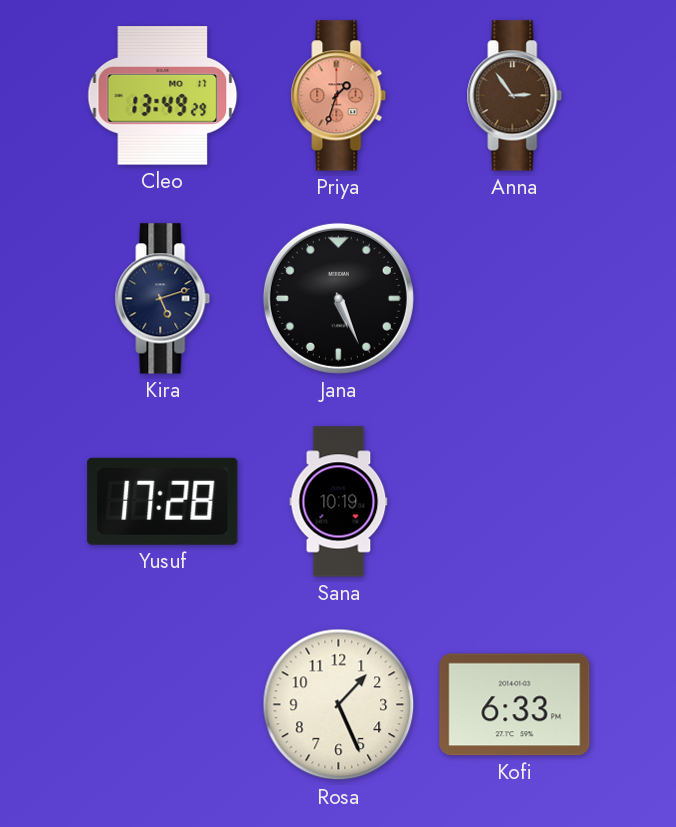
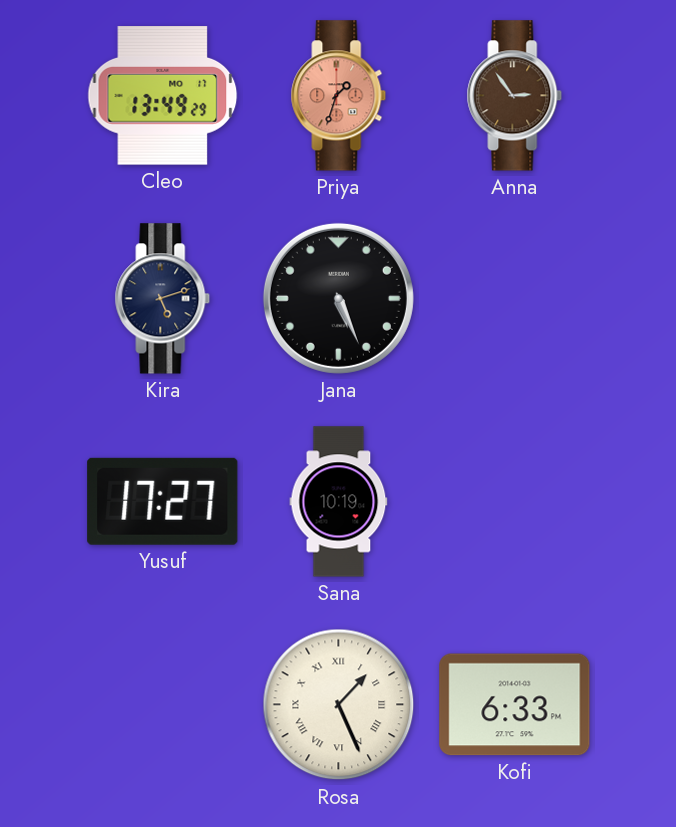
Yusuf: 17:28 -> 17:27 (163, 501)
Rosa numerals: Arabic -> Roman (339, 705)
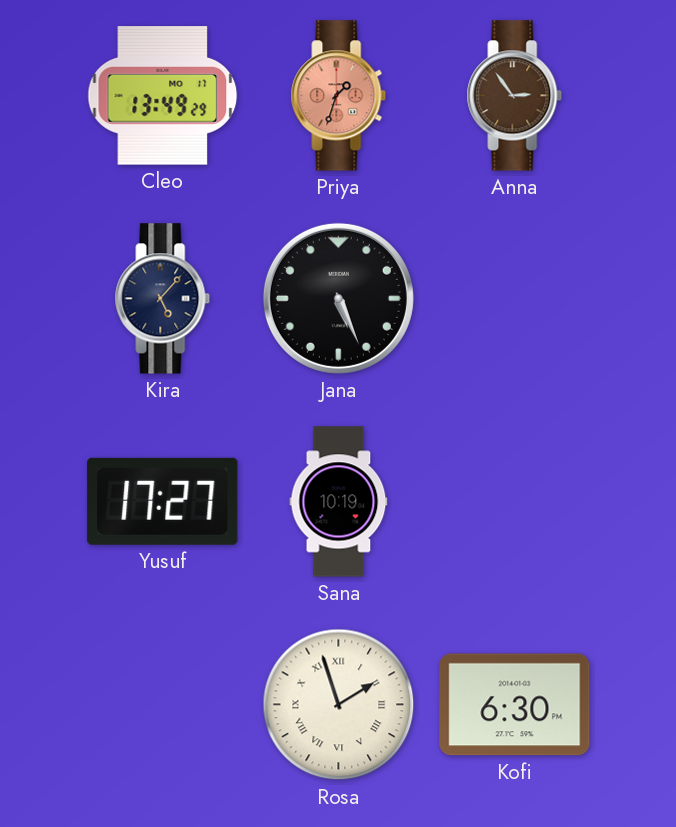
Kira: 5:12 -> 5:07 (163, 299)
Rosa: 1:26 -> 1:57 (339, 705)
Kofi: 6:33 -> 6:30 (515, 705)
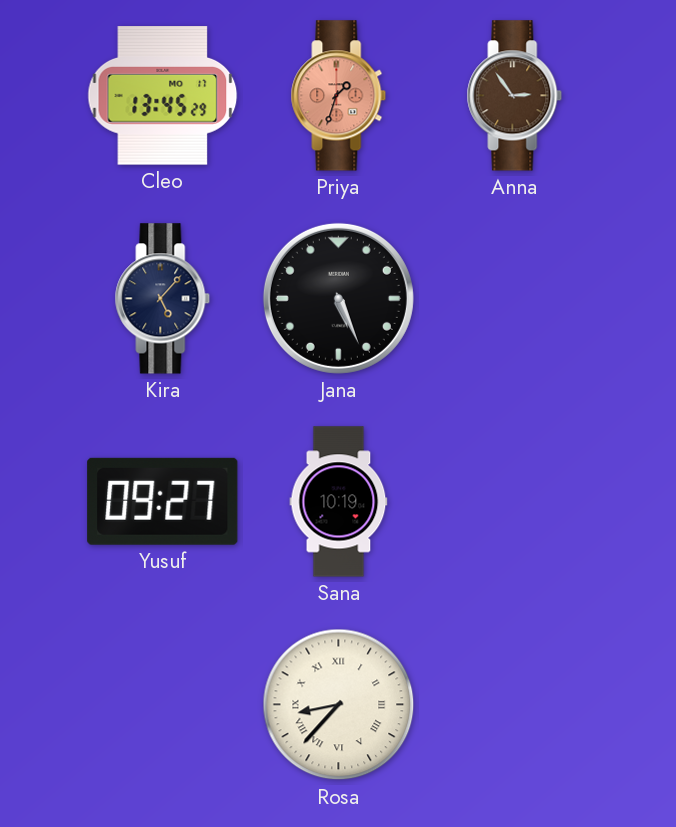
Cleo: 13:49 -> 13:45 (163, 96)
Yusuf: 17:27 -> 09:27 (163, 501)
Rosa: 1:57 -> 8:37 (339, 705)
Kofi: 6:30 -> none (515, 705)
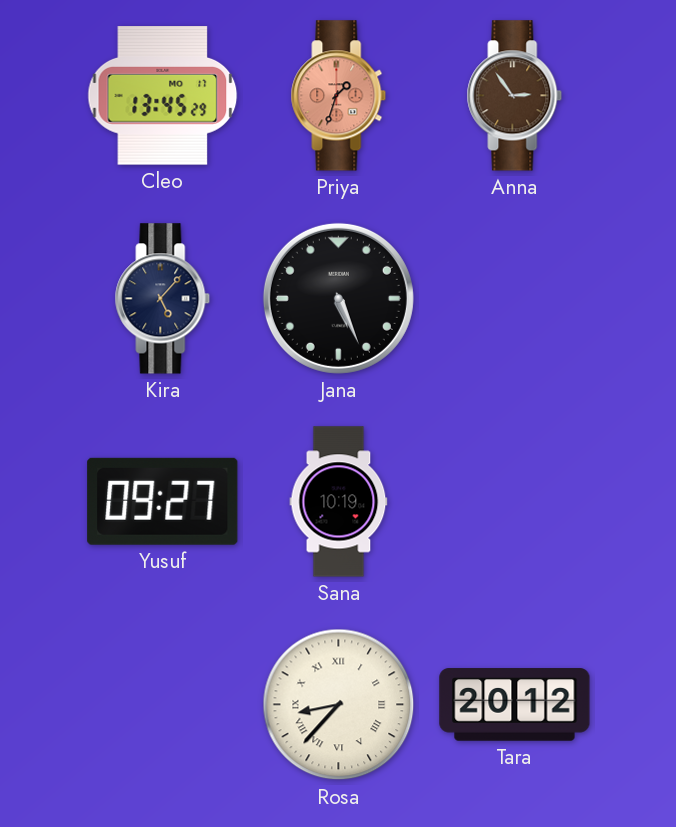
Tara: none -> 20:12 (515, 705)
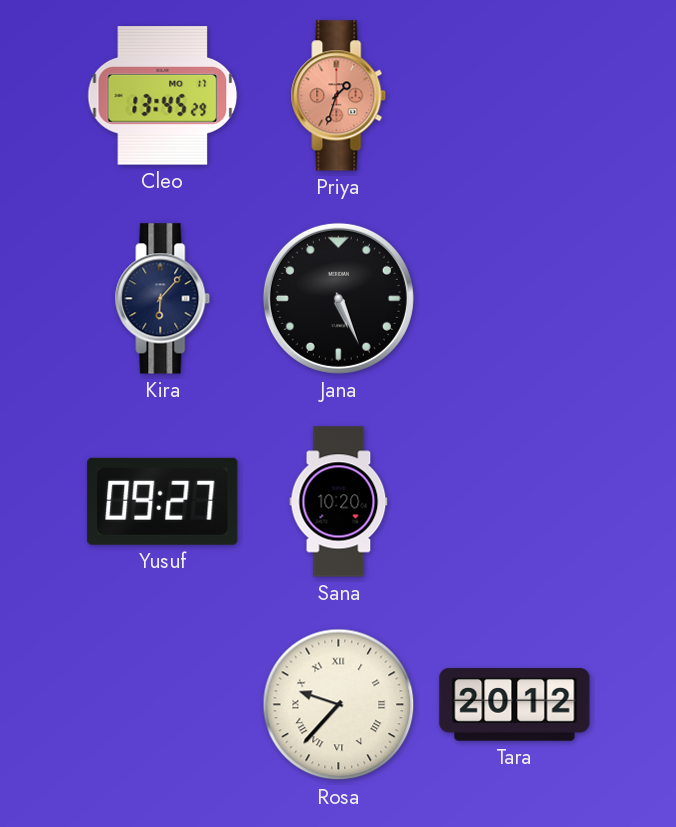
Anna: 2:54 -> none (515, 96)
Kira: 5:07 -> 6:07 (163, 299)
Sana: 10:19 -> 10:20 (339, 502)
Rosa: 8:37 -> 9:37 (339, 705)
